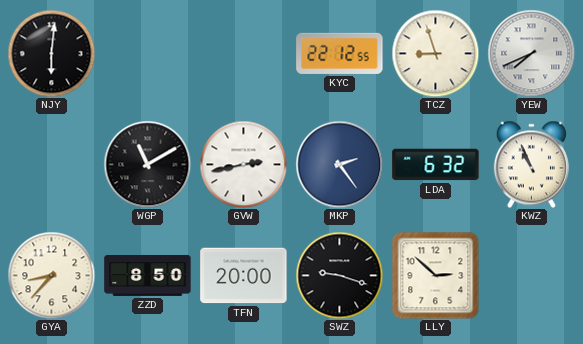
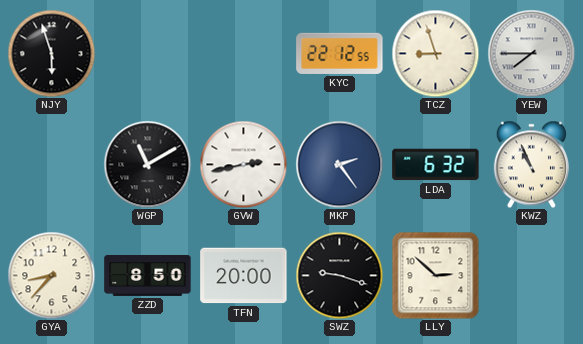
NJY: 6:01 -> 5:57 (51, 53)
YEW: 7:41 -> 7:45 (531, 53)
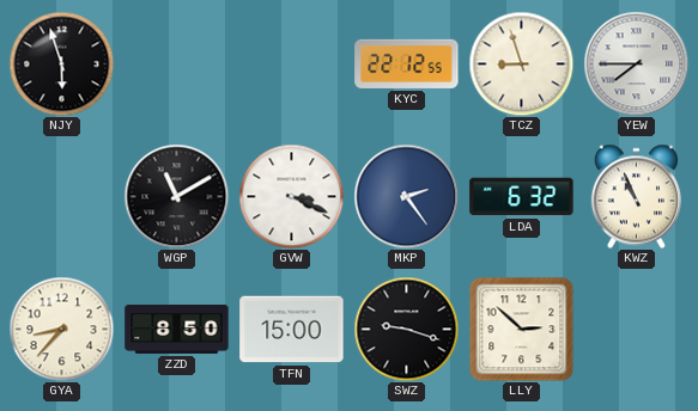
GVW: 2:43 -> 3:19 (291, 196)
TFN: 20:00 -> 15:00 (292, 330)
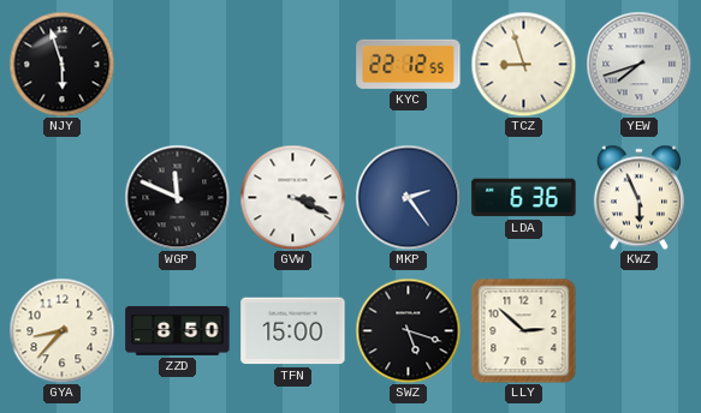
YEW: 7:45 -> 7:42 (638, 64)
WGP: 11:10 -> 11:49 (177, 197)
LDA: 6:32 -> 6:36 (524, 198)
KWZ: 10:56 -> 5:56 (638, 197)
SWZ: 9:18 -> 5:18 (408, 330)
